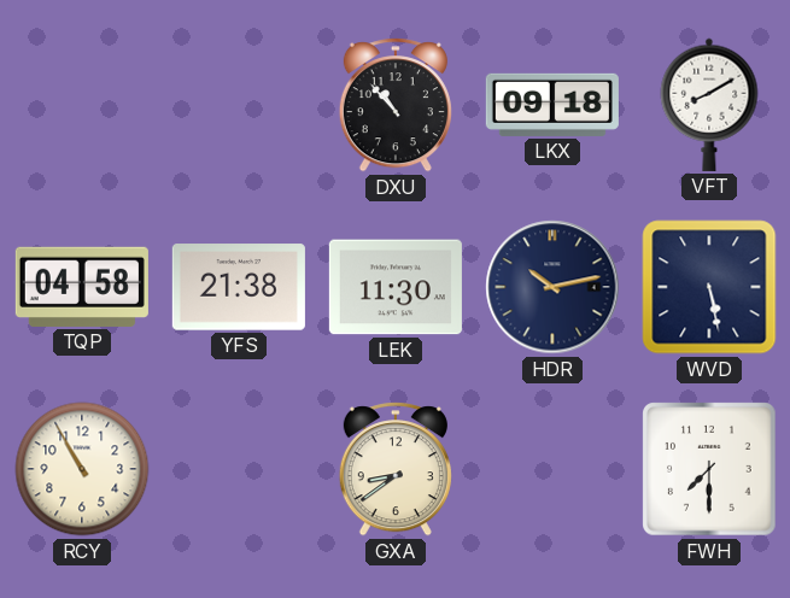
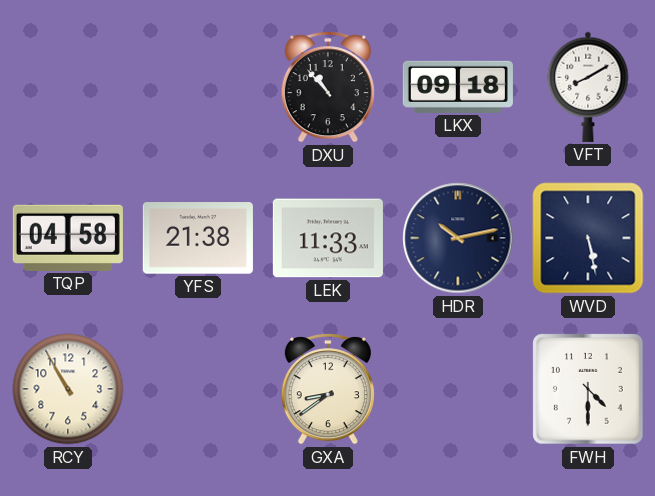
LEK: 11:30 -> 11:33 (328, 238)
FWH: 7:30 -> 4:30 (588, 389)
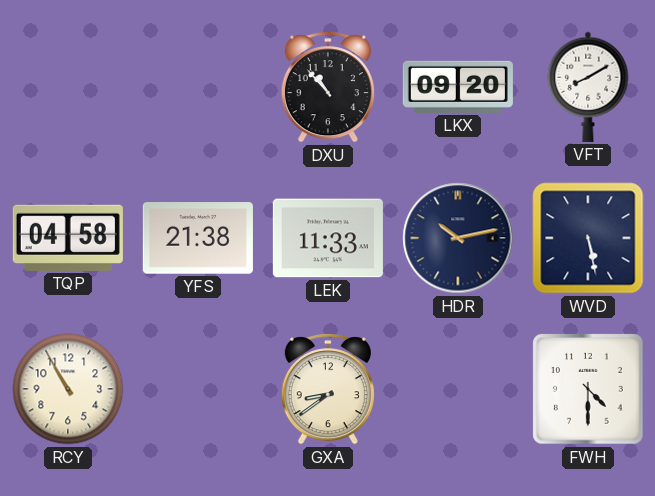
LKX: 09:18 -> 09:20 (458, 87)
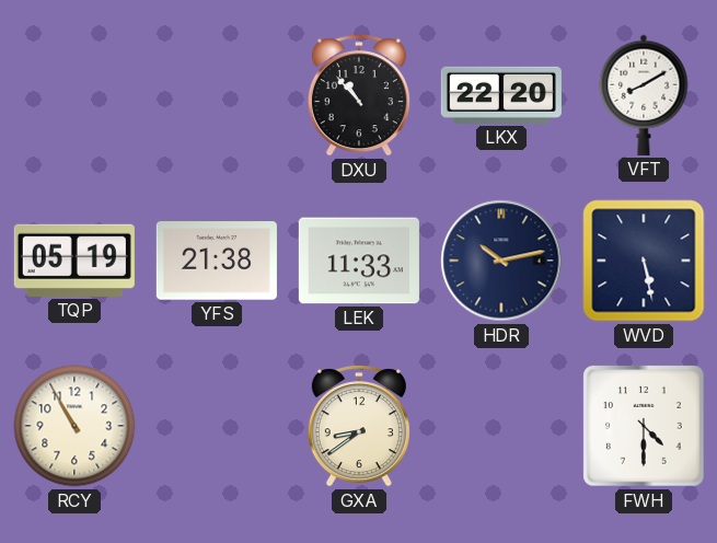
LKX: 09:20 -> 22:20 (501, 95)
TQP: 04:58 -> 05:19 (74, 261)
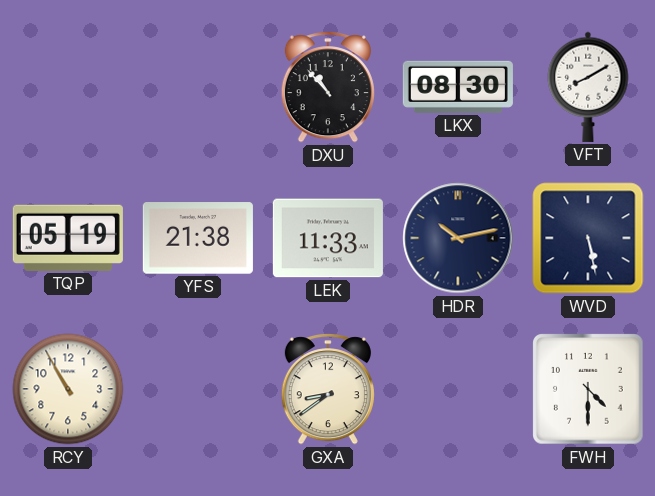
LKX: 22:20 -> 08:30 (458, 87)
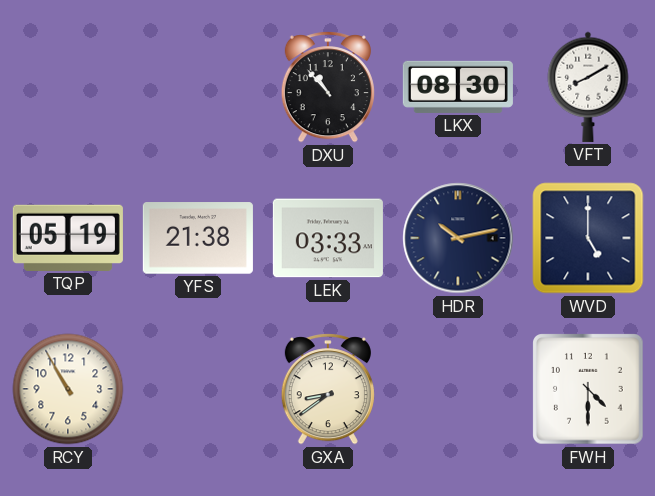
LEK: 11:33 -> 03:33 (328, 238)
WVD: 5:28 -> 5:00 (588, 238)
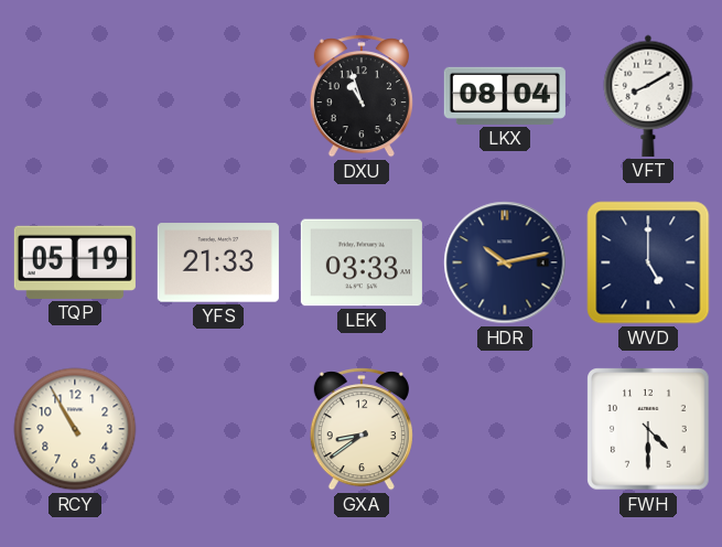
DXU: 10:53 -> 10:57 (362, 96)
LKX: 08:30 -> 08:04 (505, 96)
YFS: 21:38 -> 21:33 (218, 262)
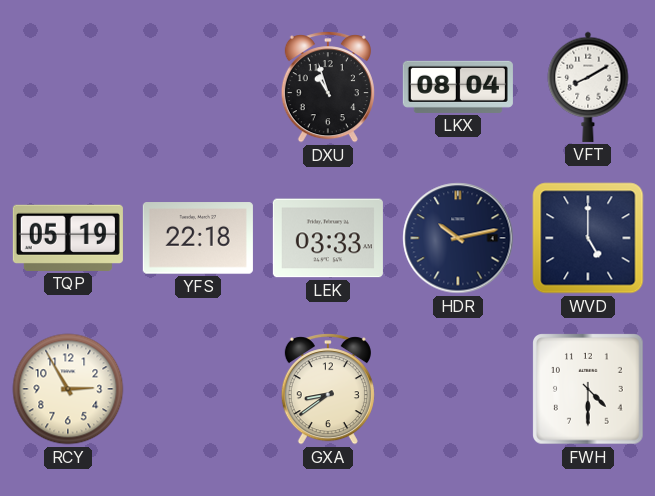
YFS: 21:33 -> 22:18 (198, 238)
RCY: 10:55 -> 2:55 (68, 389)
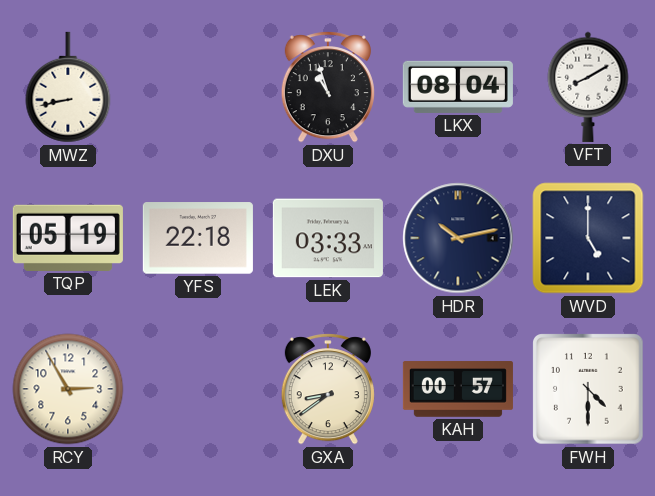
MWZ: none -> 8:43 (68, 87)
KAH: none -> 00:57 (458, 389)
